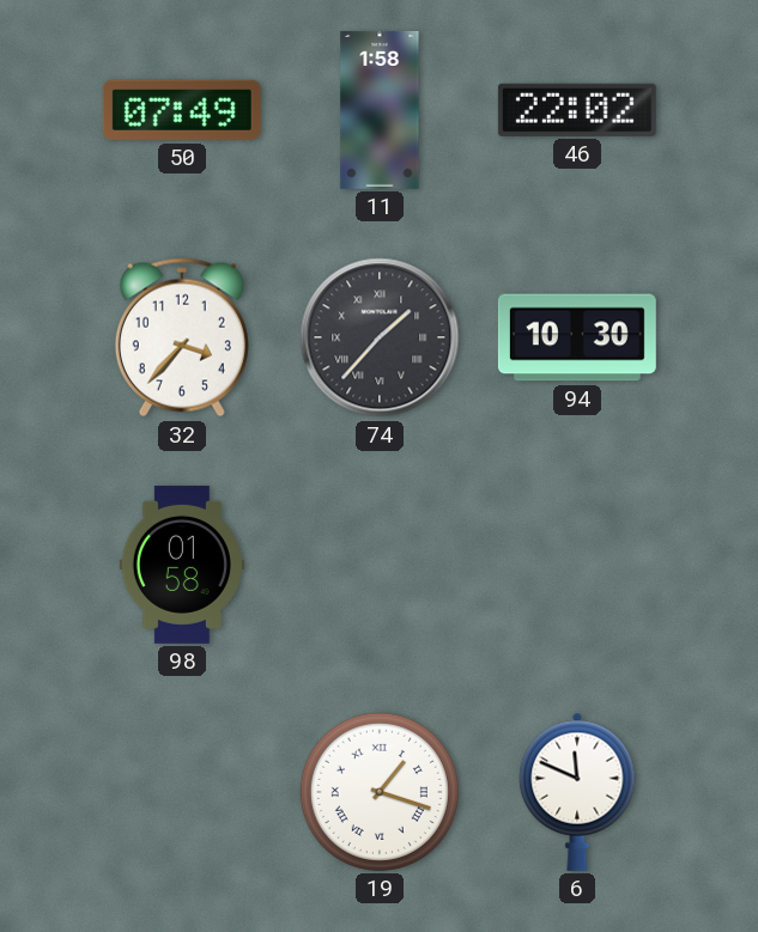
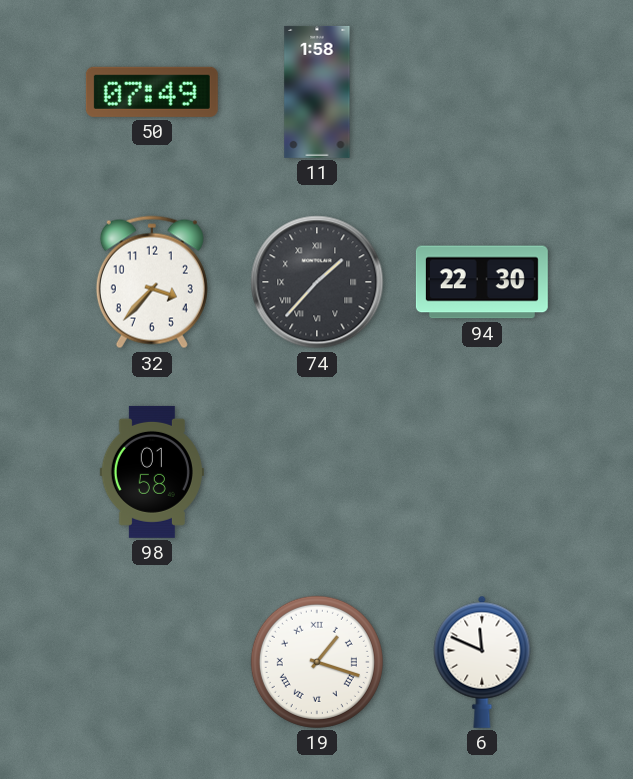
46: 22:02 -> none (577, 110)
94: 10:30 -> 22:30 (482, 282)
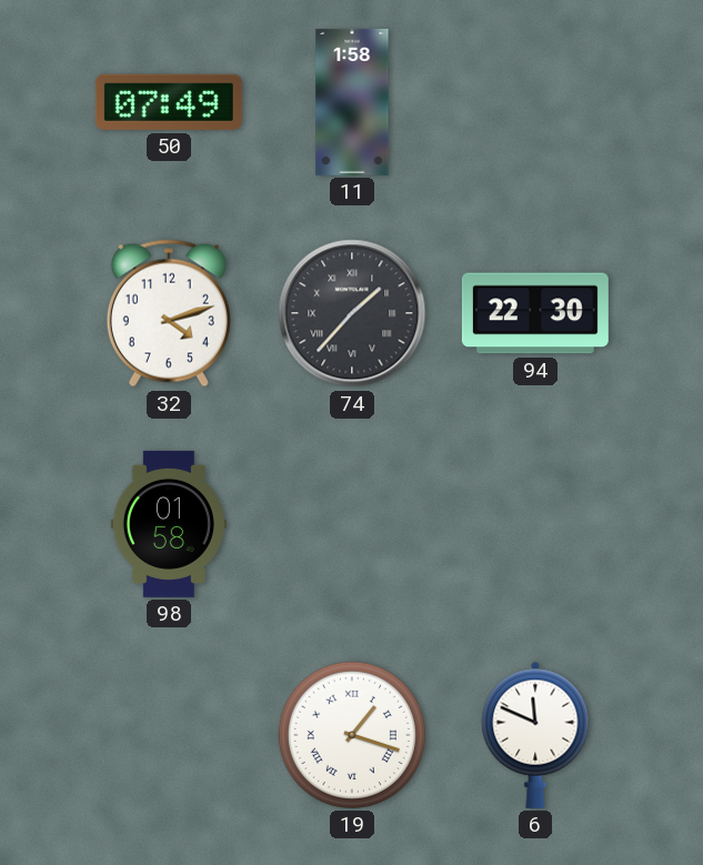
32: 3:37 -> 4:12 (169, 313)
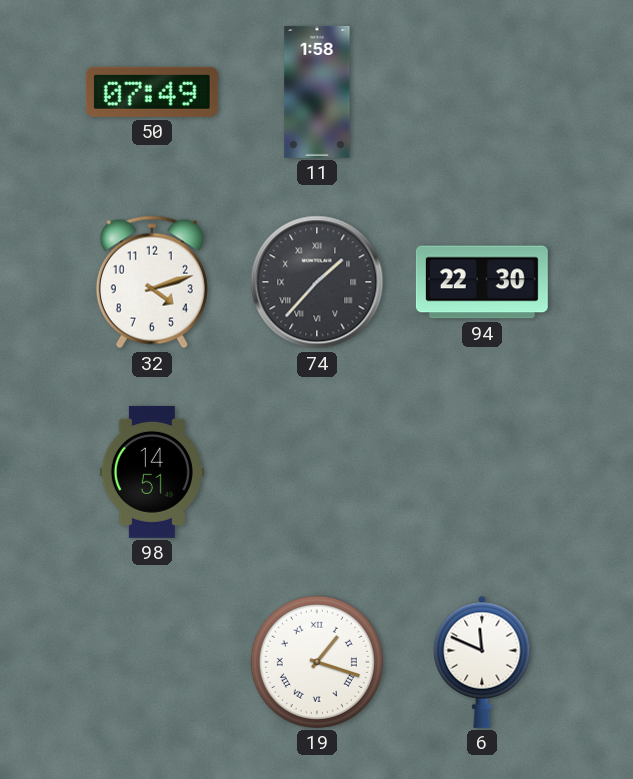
98: 01:58 -> 14:51 (152, 472)
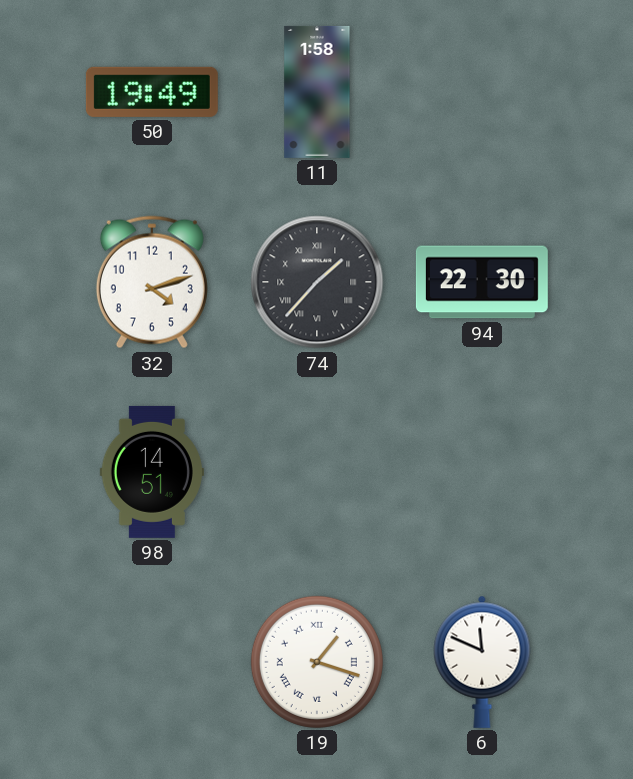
50: 07:49 -> 19:49 (152, 92)
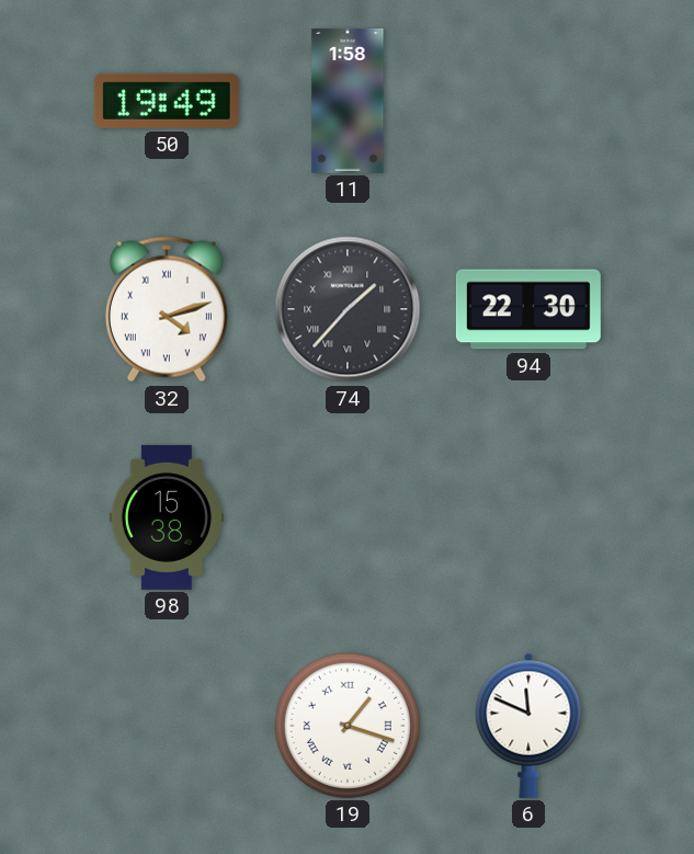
32 numerals: Arabic -> Roman (167, 309)
98: 14:51 -> 15:38 (167, 517)
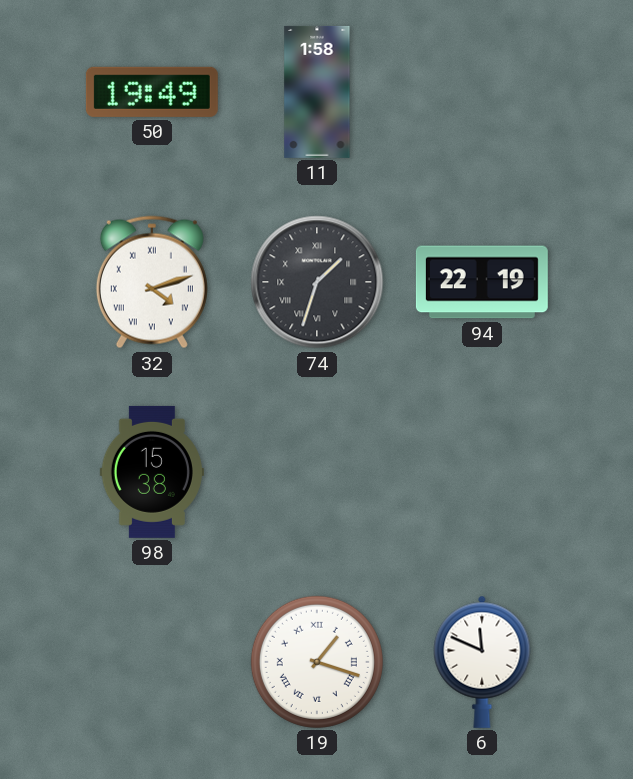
74: 1:37 -> 1:33 (317, 282)
94: 22:30 -> 22:19 (482, 282)
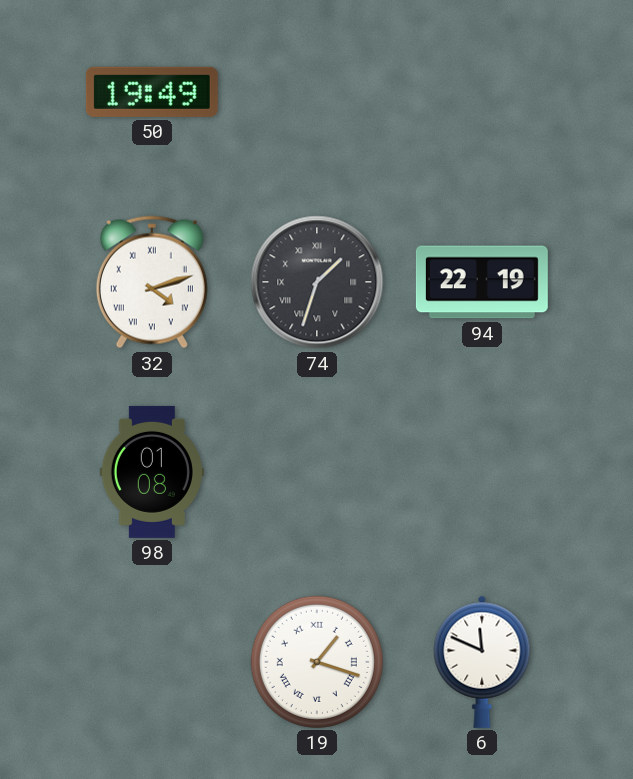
11: 1:58 -> none (317, 92)
98: 15:38 -> 01:08 (152, 472)
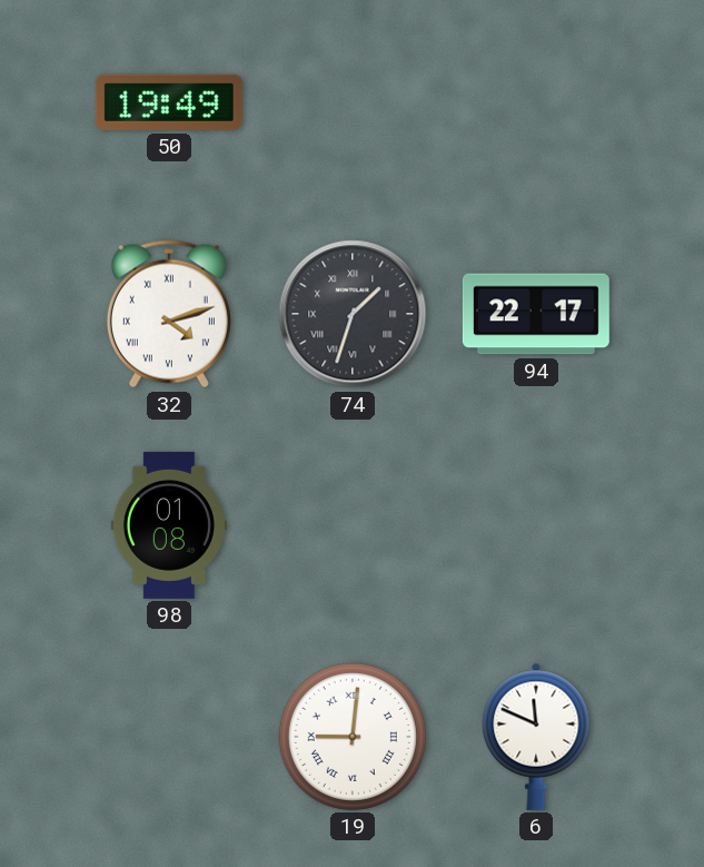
94: 22:19 -> 22:17 (536, 314)
19: 1:18 -> 9:01 (353, 737)
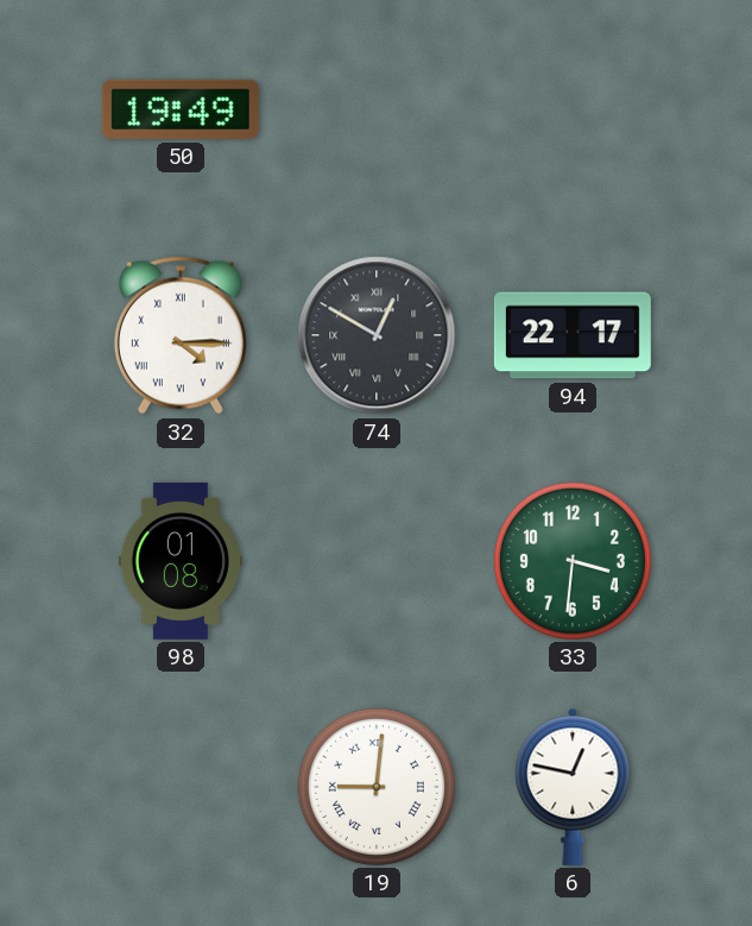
32: 4:12 -> 4:15 (181, 335)
74: 1:33 -> 12:50 (377, 335)
33: none -> 3:31 (573, 561)
6: 11:49 -> 12:47 (573, 787)
